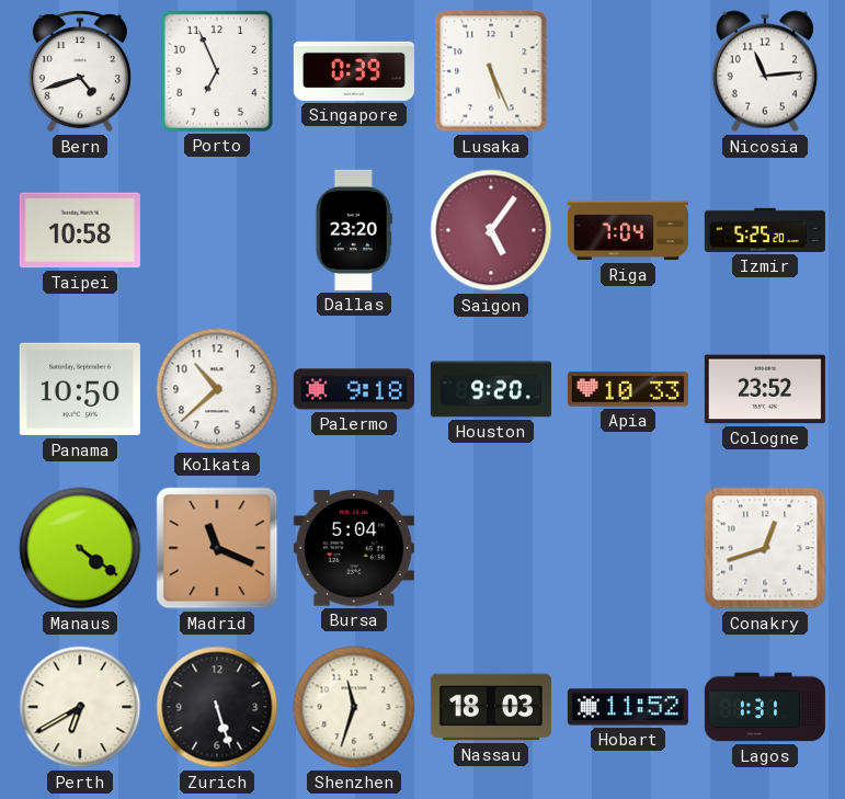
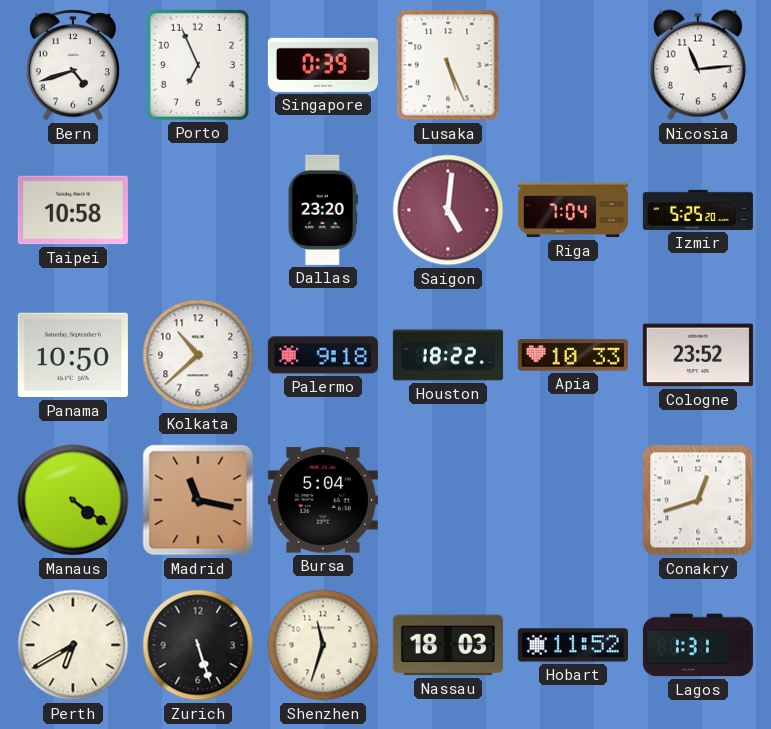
Saigon: 5:06 -> 5:01 (448, 210)
Houston: 9:20 -> 18:22 (448, 355)
Madrid: 11:19 -> 11:17 (198, 500)
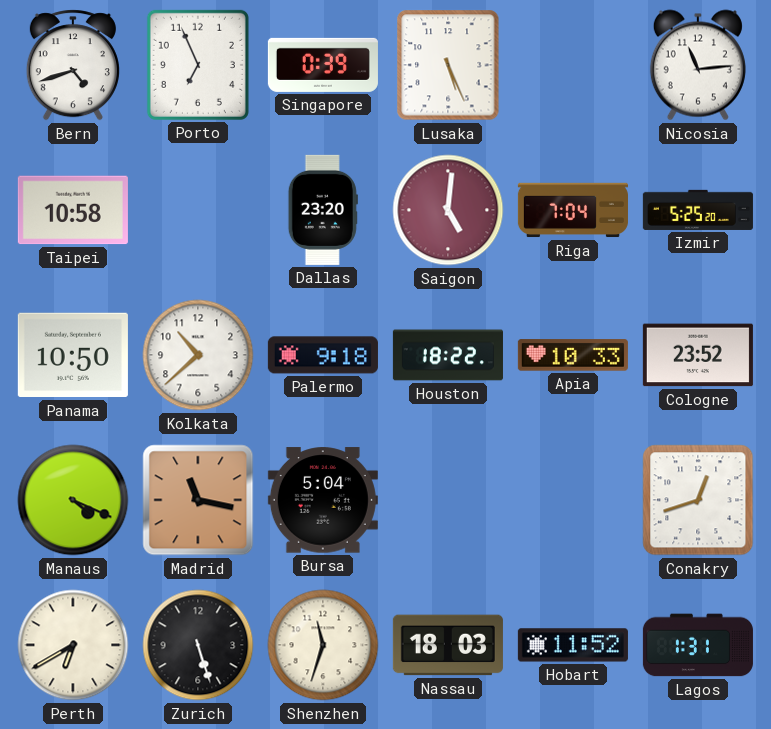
Manaus: 4:21 -> 4:19 (73, 500)
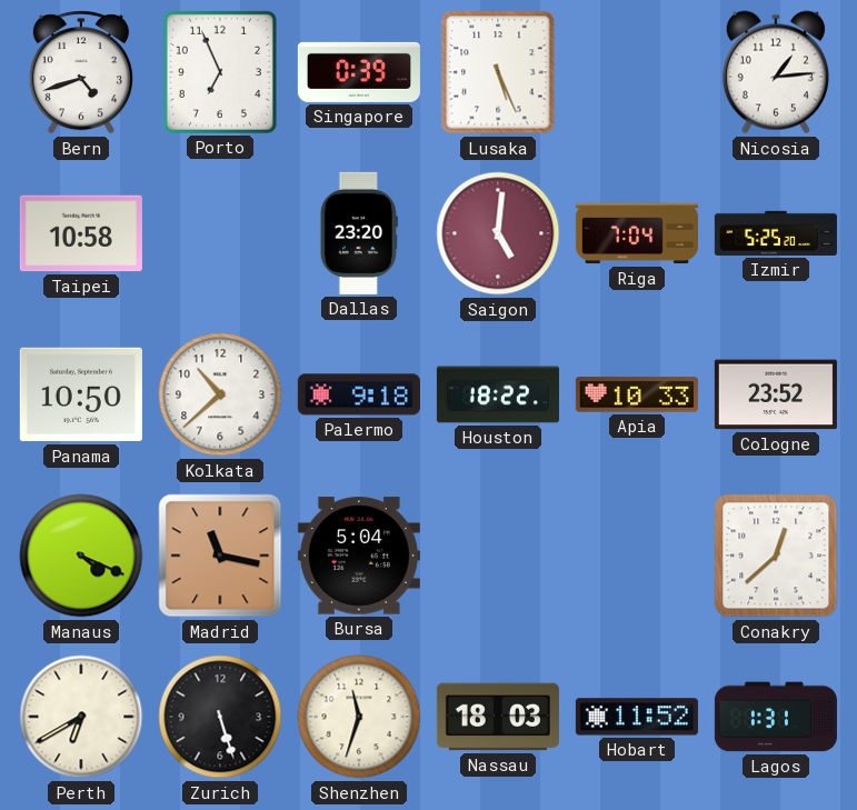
Nicosia: 11:14 -> 1:14 (776, 72)
Conakry: 12:42 -> 12:38 (776, 556)
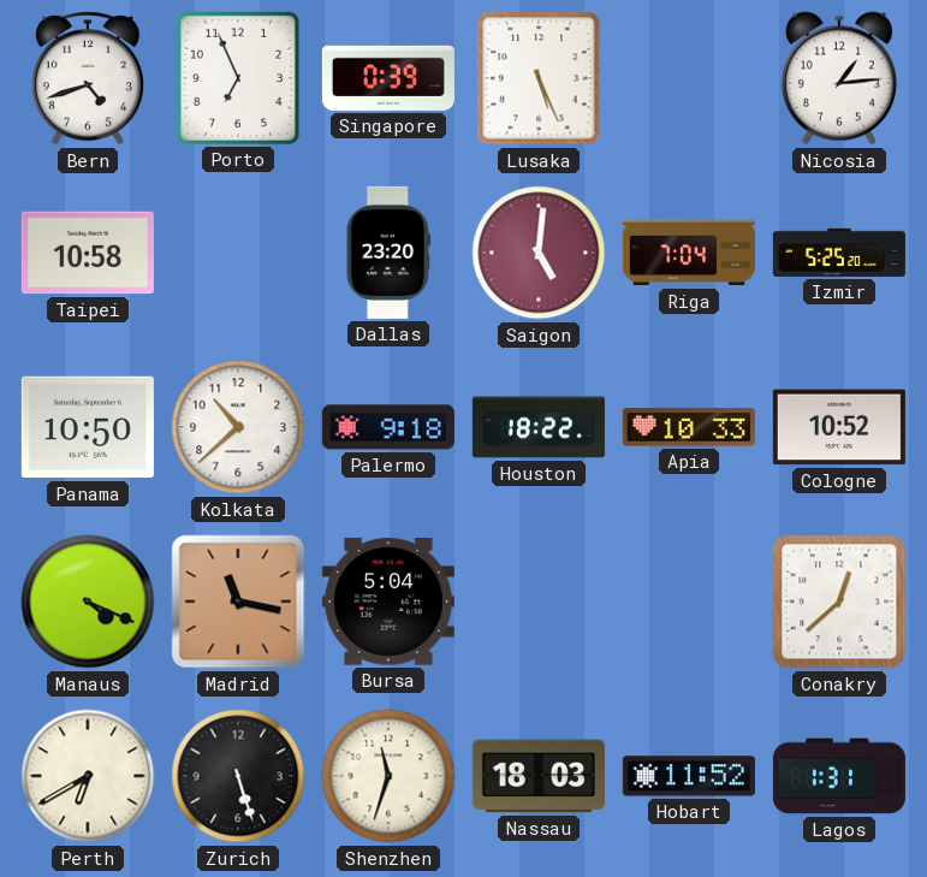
Cologne: 23:52 -> 10:52 (839, 427)
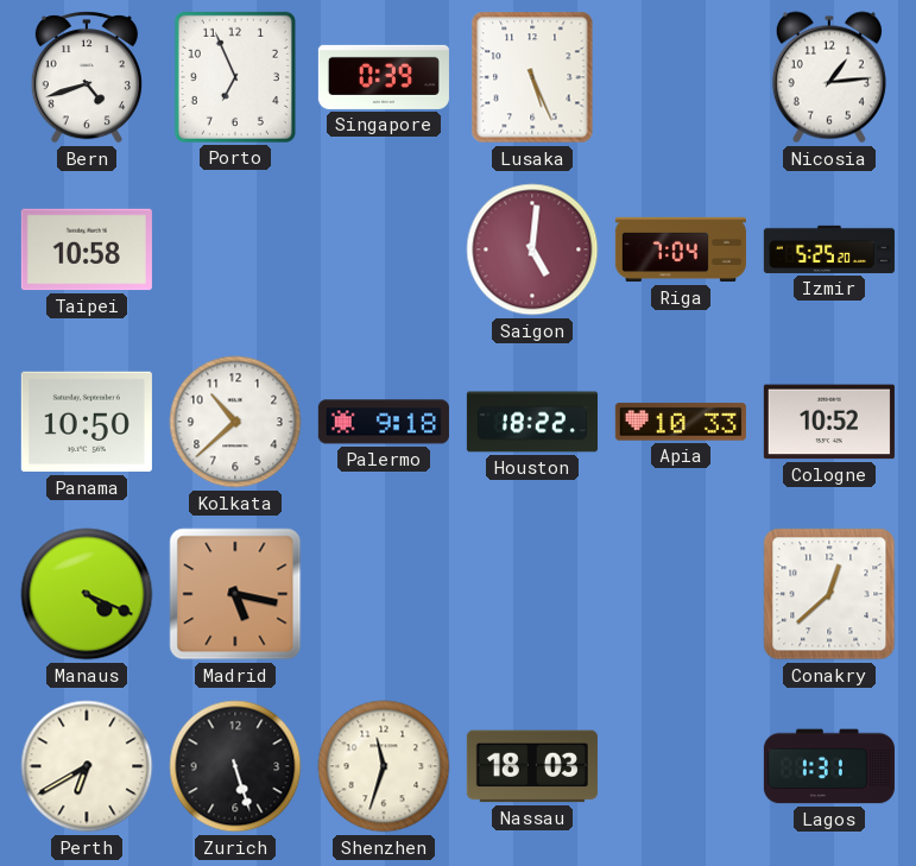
Dallas: 23:20 -> none (388, 253)
Madrid: 11:17 -> 5:17 (235, 594)
Bursa: 5:04 -> none (388, 602)
Hobart: 11:52 -> none (689, 776)
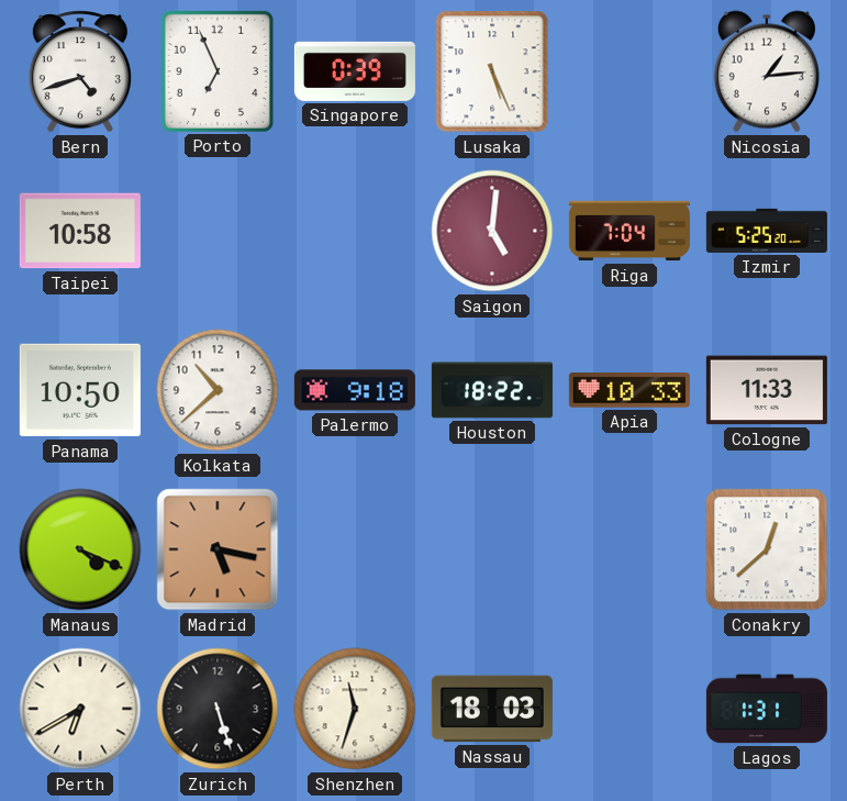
Cologne: 10:52 -> 11:33 (767, 390)
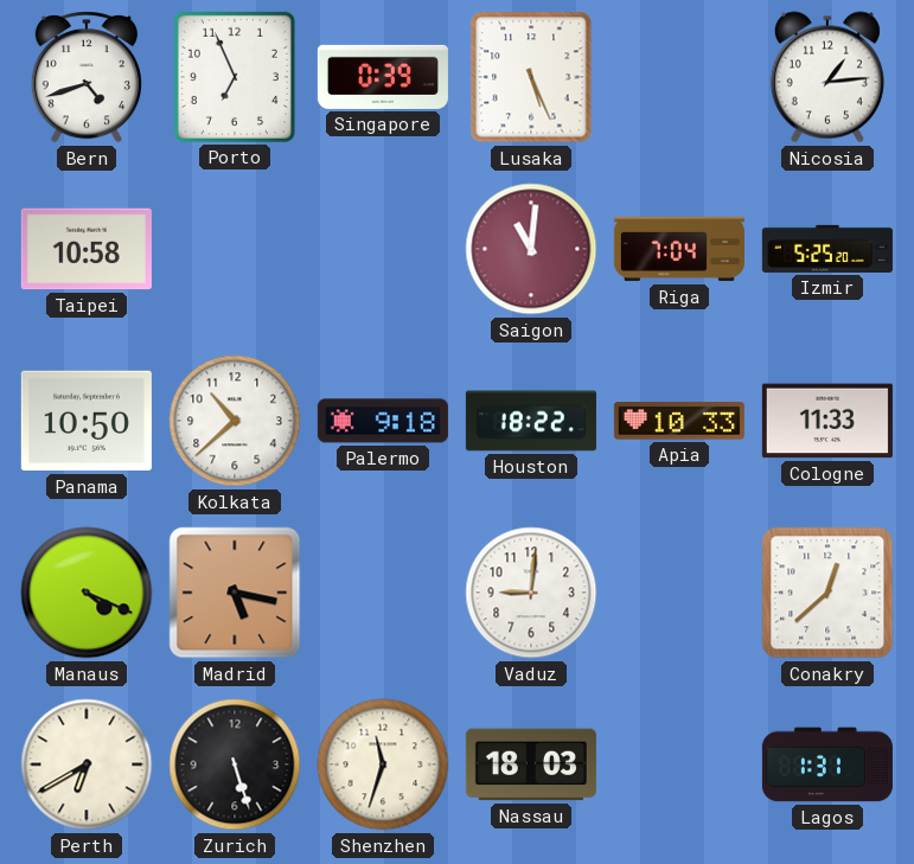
Saigon: 5:01 -> 11:01 (531, 249)
Vaduz: none -> 9:01 (531, 593)
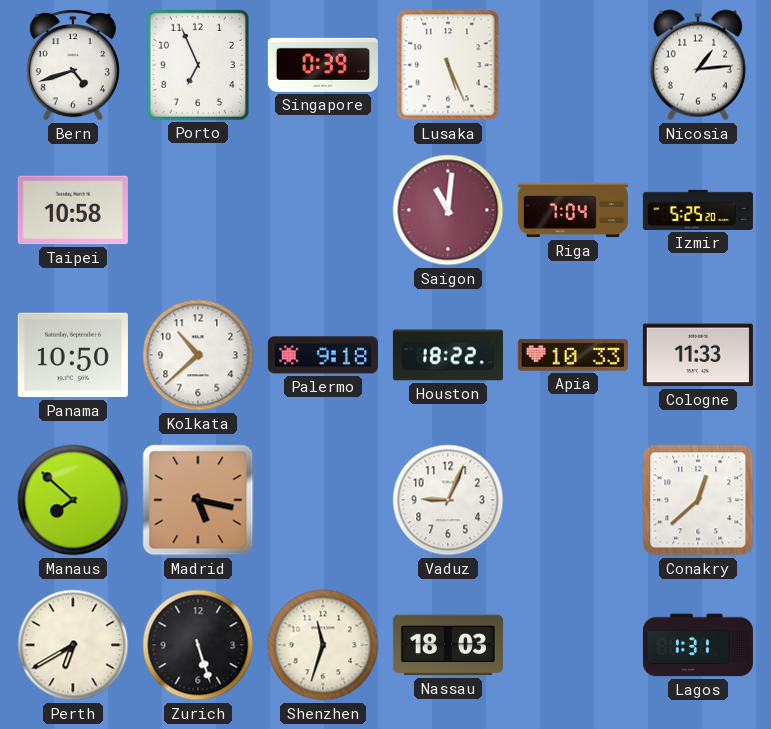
Manaus: 4:19 -> 7:52 (73, 500)
Vaduz: 9:01 -> 9:04 (448, 500)
